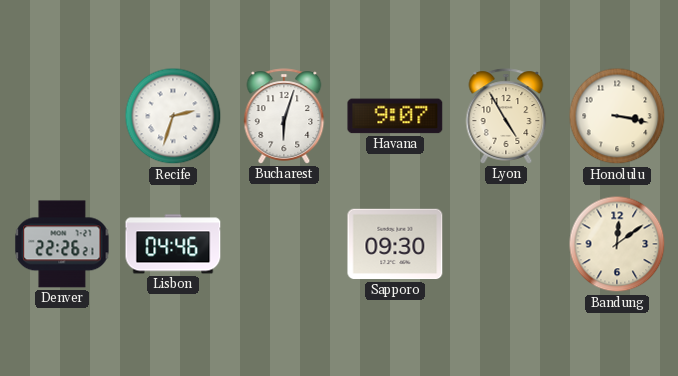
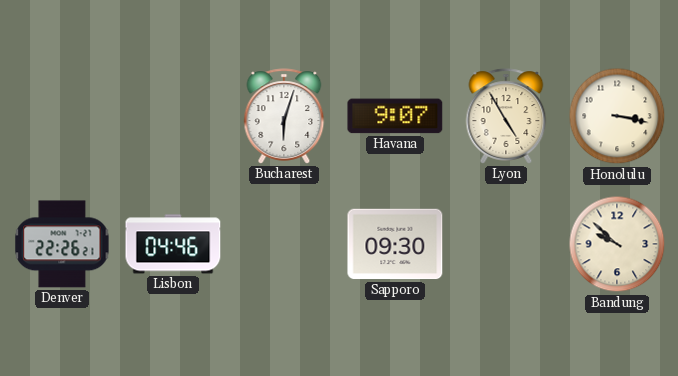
Recife: 2:33 -> none (173, 116)
Bandung: 12:09 -> 9:52 (617, 244)
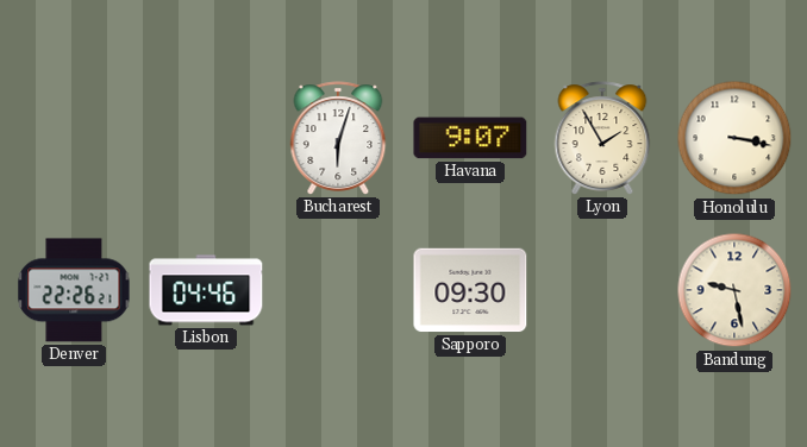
Lyon: 4:55 -> 1:55 (602, 138)
Bandung: 9:52 -> 9:28 (734, 290)
